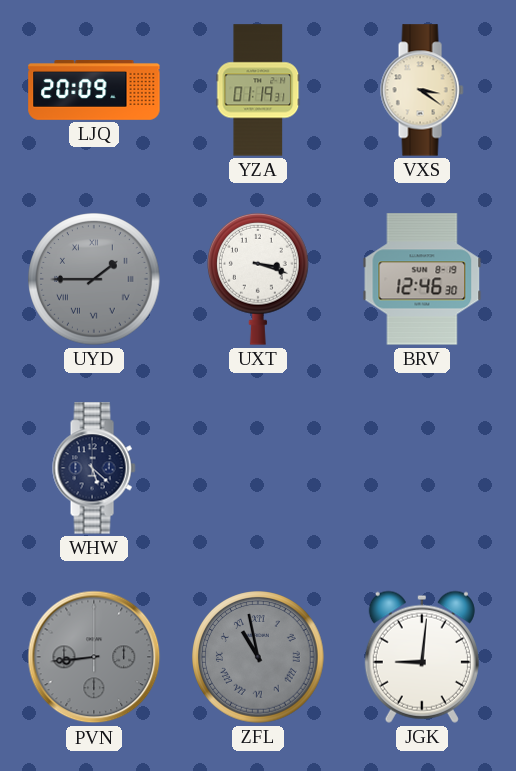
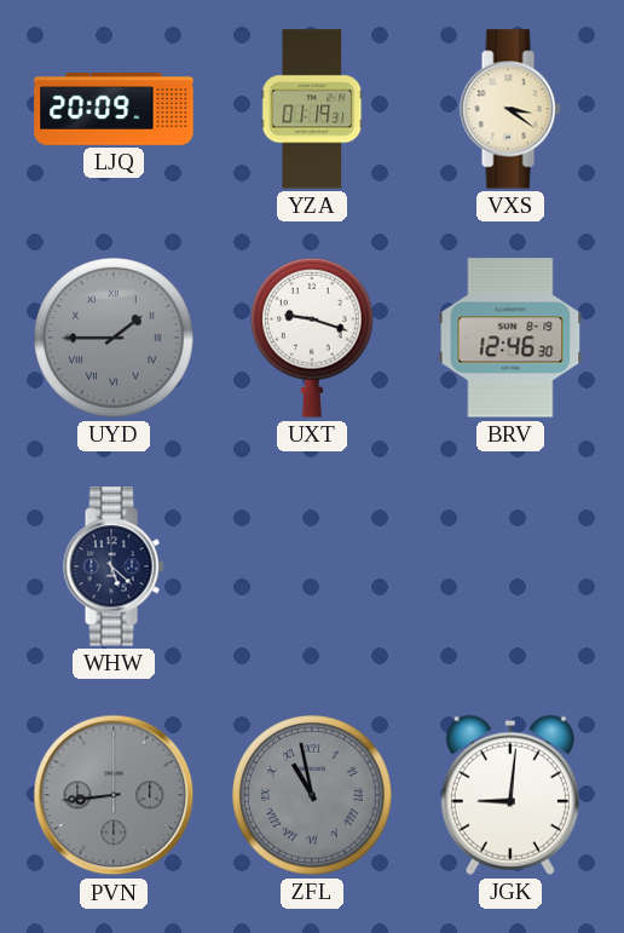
UXT: 3:18 -> 9:18 (313, 338)
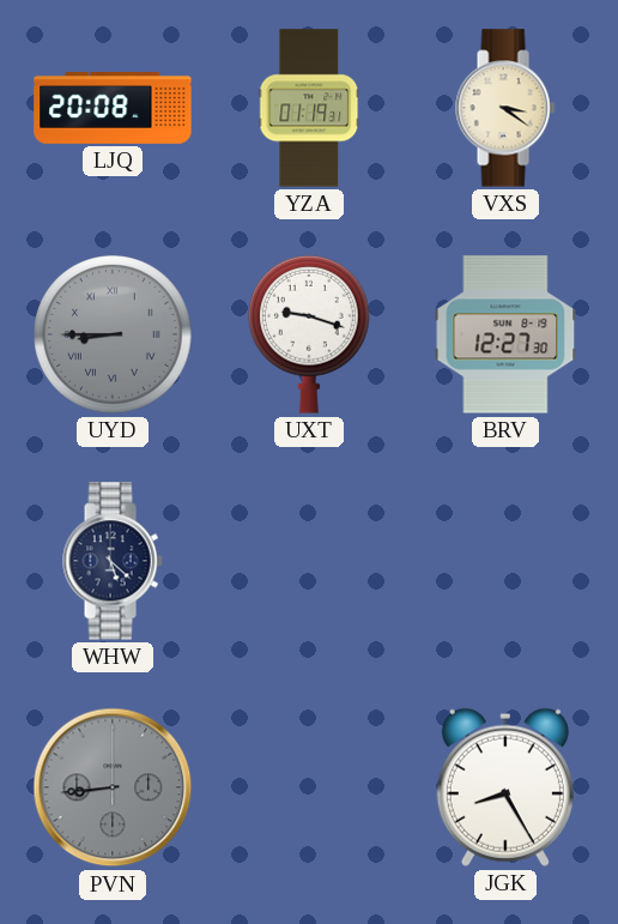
LJQ: 20:09 -> 20:08 (113, 109)
UYD: 1:45 -> 8:45 (113, 334)
BRV: 12:46 -> 12:27 (505, 334)
ZFL: 10:58 -> none (312, 795)
JGK: 9:01 -> 8:25 (505, 787)
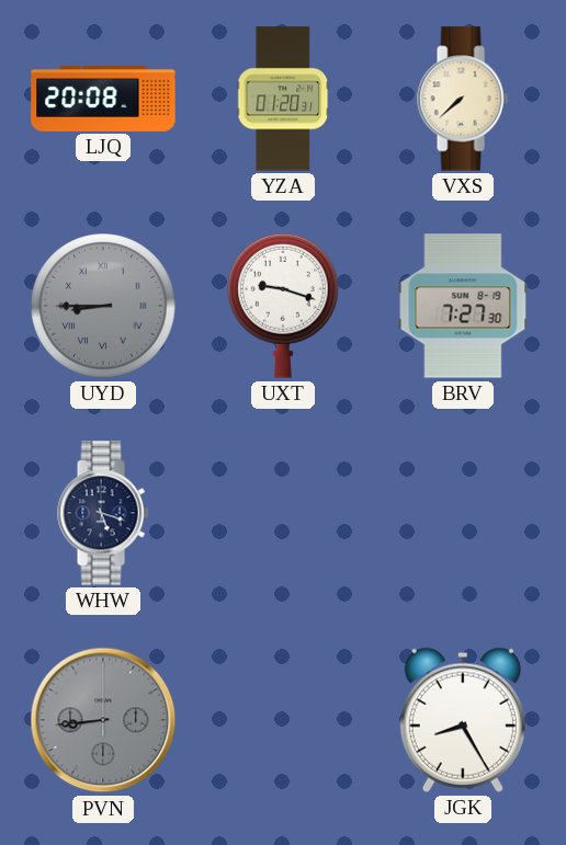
YZA: 01:19 -> 01:20 (283, 99)
VXS: 3:21 -> 7:38 (463, 99)
BRV: 12:27 -> 7:27 (463, 306)
WHW: 5:22 -> 5:18 (103, 513)
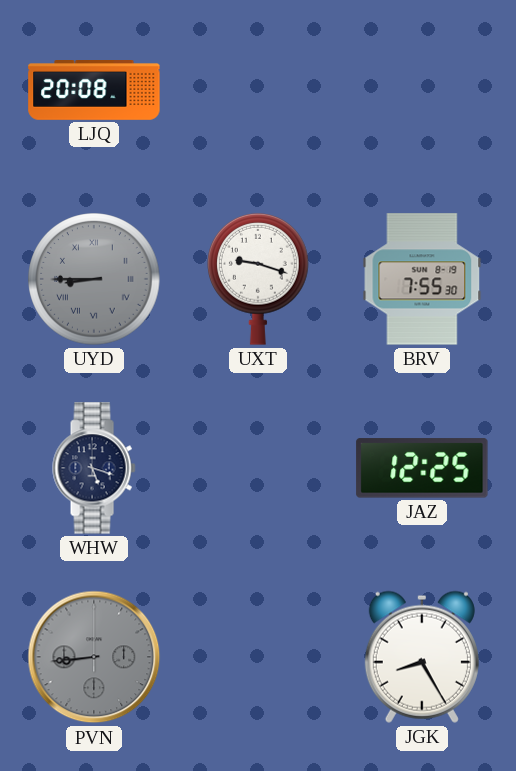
YZA: 01:20 -> none (283, 99)
VXS: 7:38 -> none (463, 99)
BRV: 7:27 -> 7:55 (422, 279)
JAZ: none -> 12:25 (422, 468)
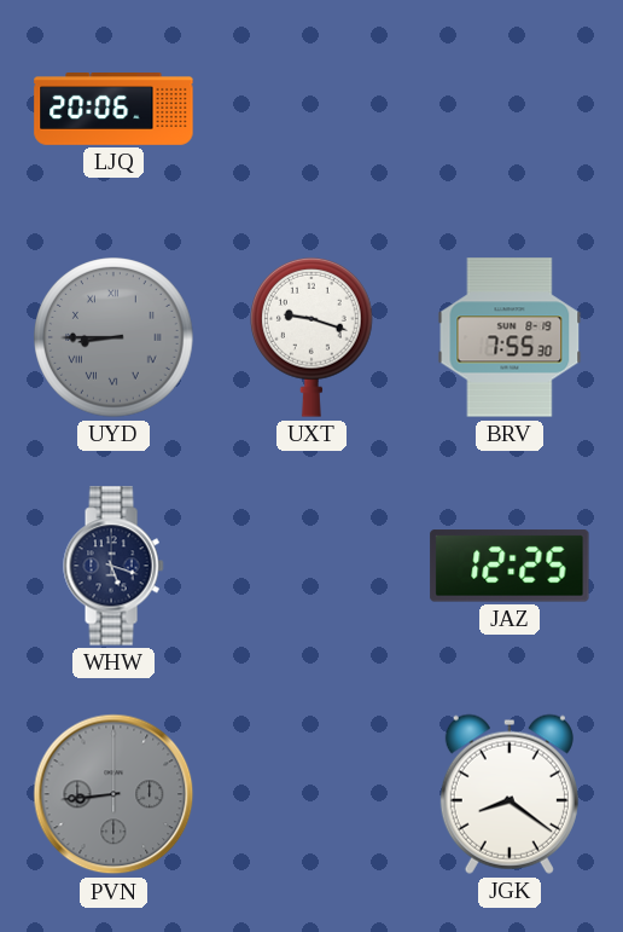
LJQ: 20:08 -> 20:06 (113, 110)
JGK: 8:25 -> 8:21 (510, 794)
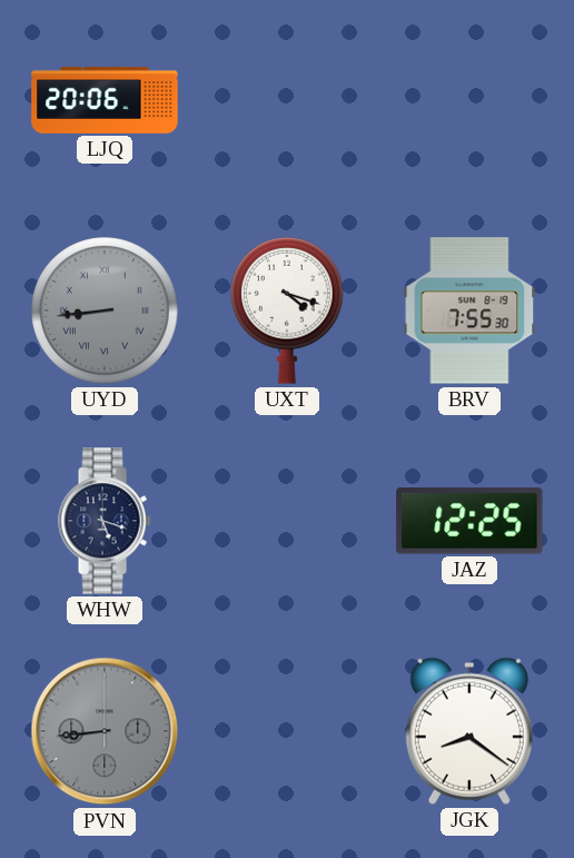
UYD: 8:45 -> 8:44 (105, 310)
UXT: 9:18 -> 4:18 (288, 310)
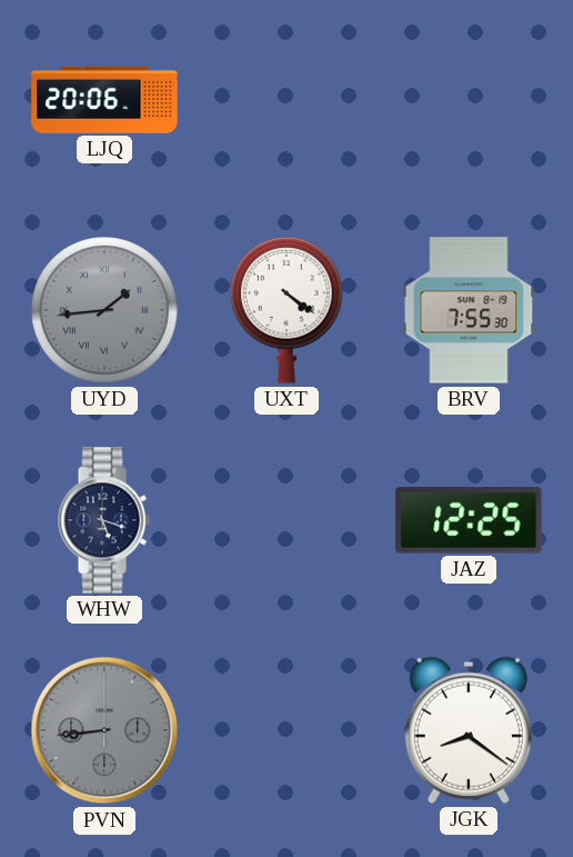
UYD: 8:44 -> 1:44 (104, 310)
UXT: 4:18 -> 4:21 (288, 310)
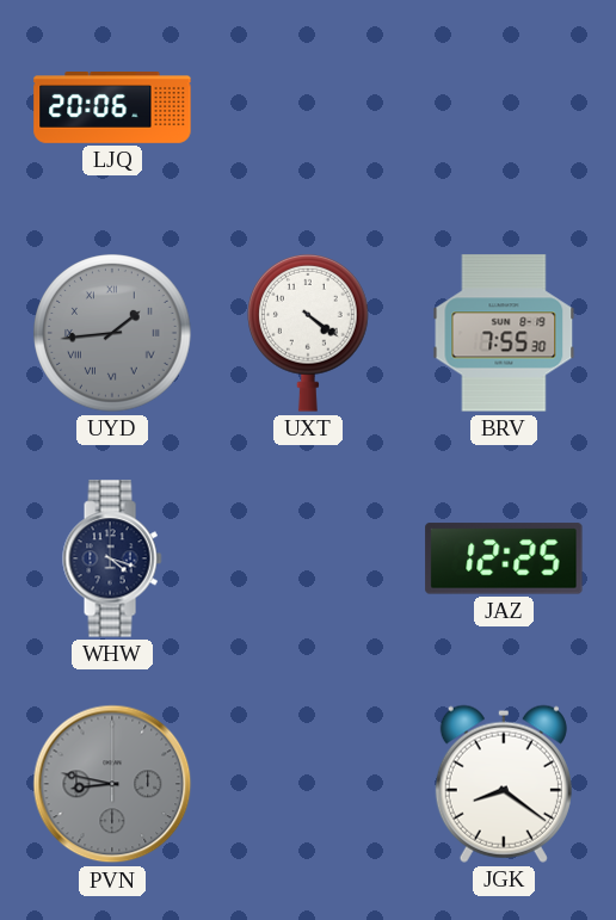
WHW: 5:18 -> 4:18 (112, 558)
PVN: 8:44 -> 8:47 (112, 784)
